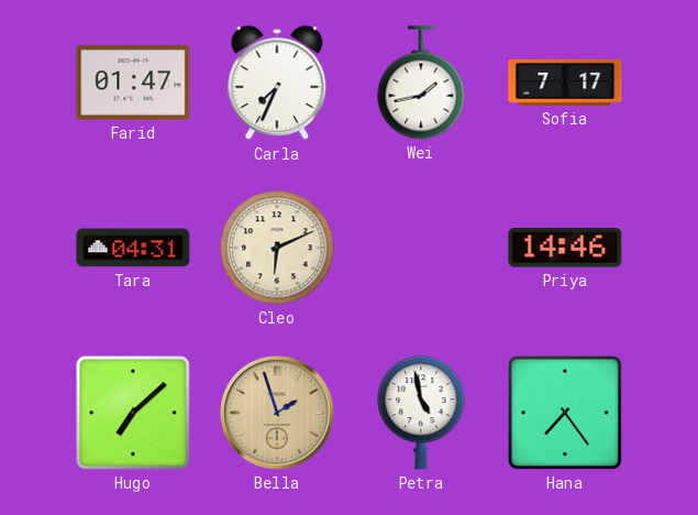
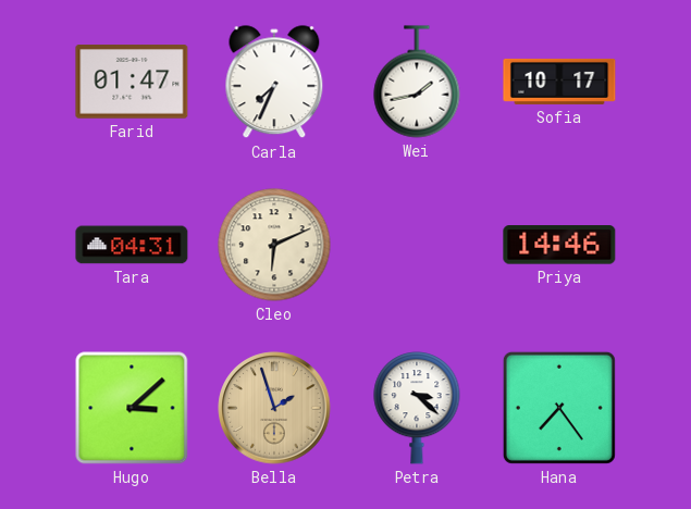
Sofia: 7:17 -> 10:17 (559, 82)
Hugo: 7:08 -> 3:08 (132, 408)
Petra: 4:58 -> 3:22 (417, 408)
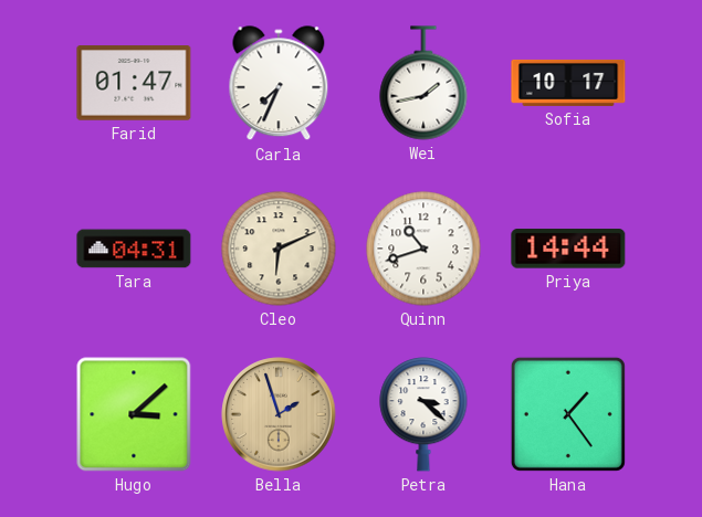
Quinn: none -> 10:42 (423, 249)
Priya: 14:46 -> 14:44 (568, 249)
Hana: 7:24 -> 1:24 (568, 414)
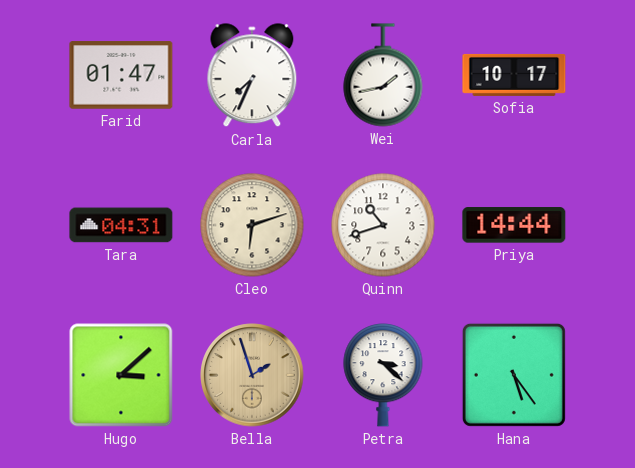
Cleo: 6:11 -> 6:12 (252, 225)
Hana: 1:24 -> 5:24 (514, 375)
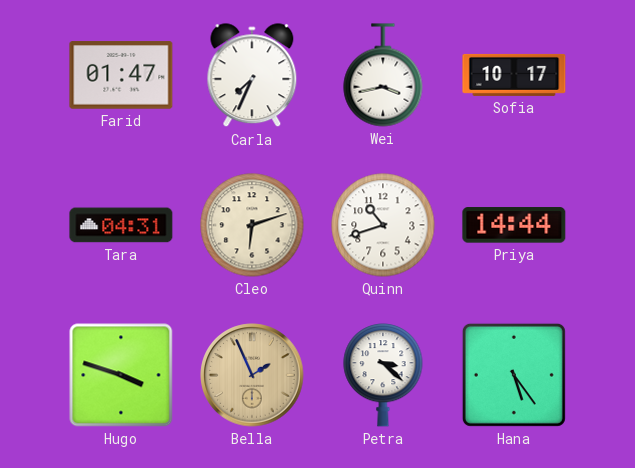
Wei: 1:43 -> 3:43 (383, 75)
Hugo: 3:08 -> 3:48 (121, 375)
Bella: 1:57 -> 1:56 (252, 375)
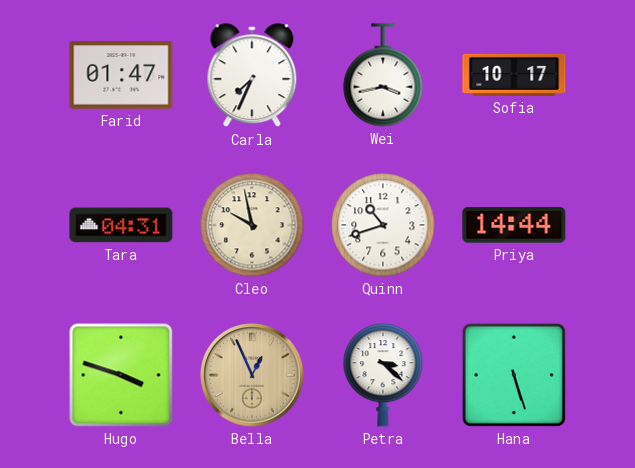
Cleo: 6:12 -> 9:58 (252, 225)
Bella: 1:56 -> 12:56 (252, 375)
Hana: 5:24 -> 5:27 (514, 375)
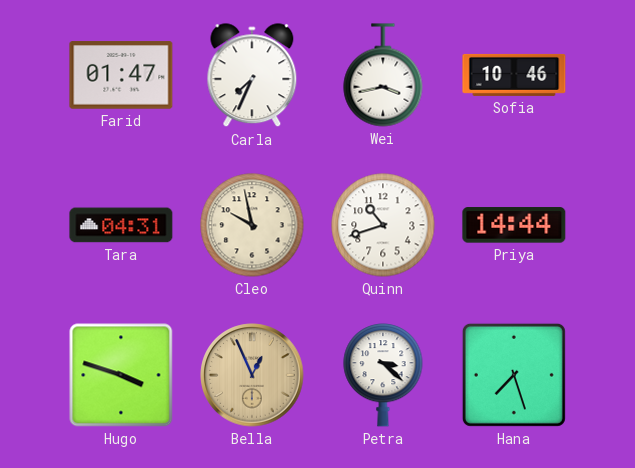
Sofia: 10:17 -> 10:46 (514, 75)
Hana: 5:27 -> 7:27 (514, 375)
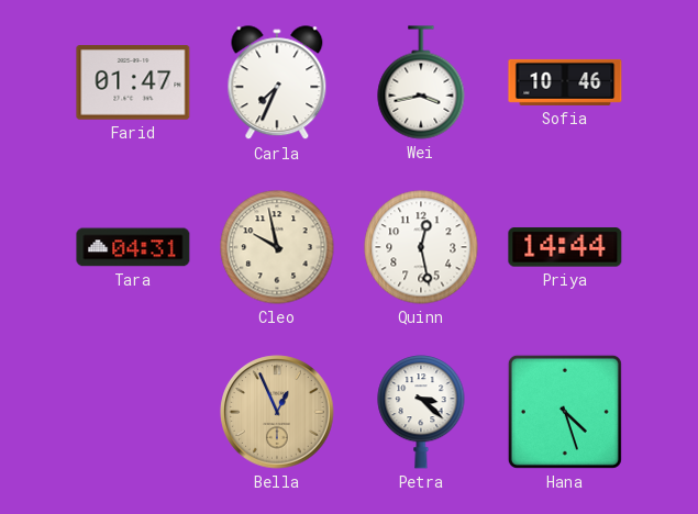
Quinn: 10:42 -> 12:28 (421, 247)
Hugo: 3:48 -> none (121, 375)
Hana: 7:27 -> 4:27 (565, 412)
